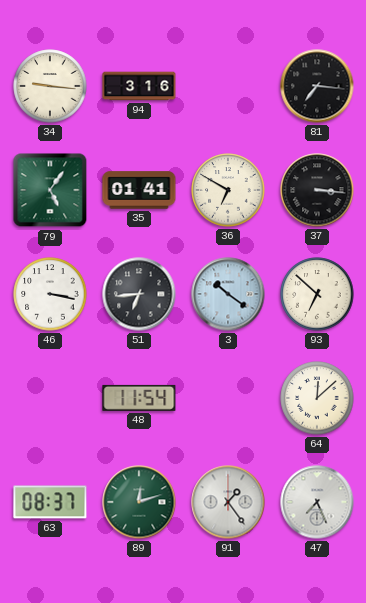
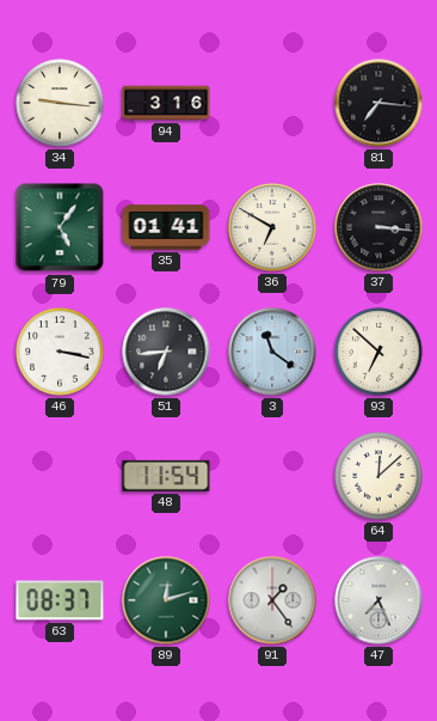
3: 10:21 -> 11:21 (272, 352)
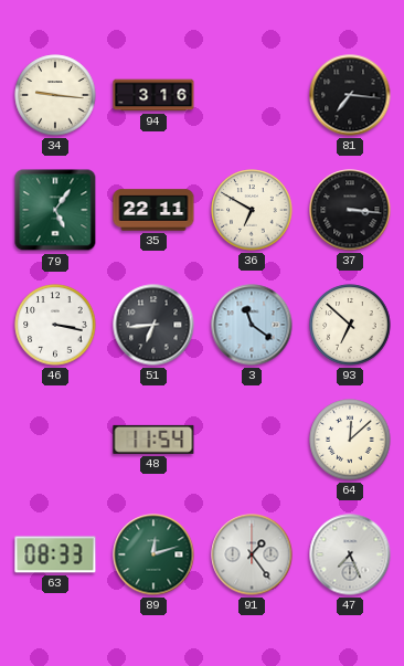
35: 01:41 -> 22:11 (153, 210)
63: 08:37 -> 08:33 (55, 554)
